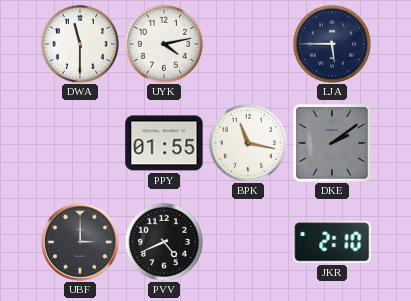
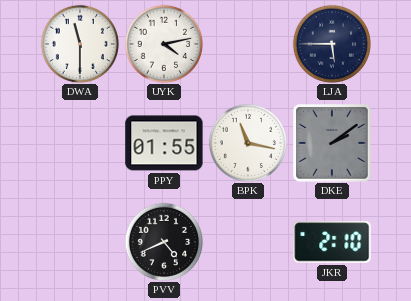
UBF: 3:00 -> none (80, 242)
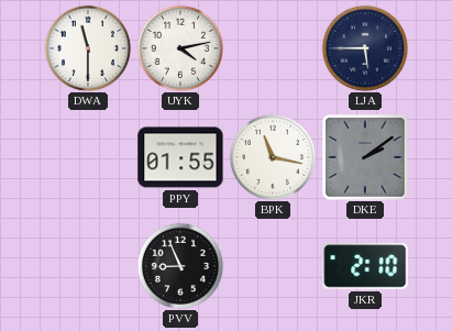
PVV: 4:41 -> 8:56 (179, 265)
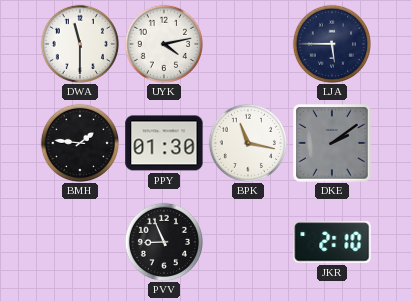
BMH: none -> 1:46 (79, 142)
PPY: 01:55 -> 01:30 (164, 143)
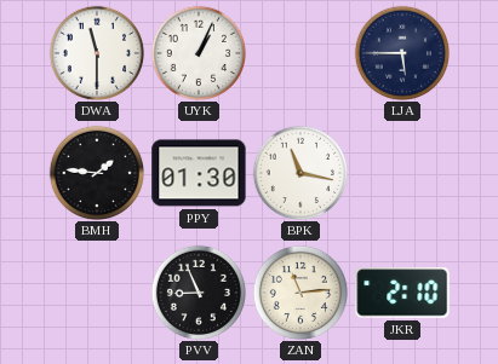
UYK: 4:13 -> 1:04 (198, 52)
DKE: 2:09 -> none (332, 143)
ZAN: none -> 11:14 (299, 291)
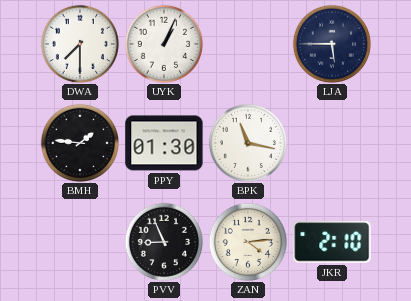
DWA: 11:30 -> 7:30 (79, 43)
ZAN: 11:14 -> 4:14 (247, 241)
